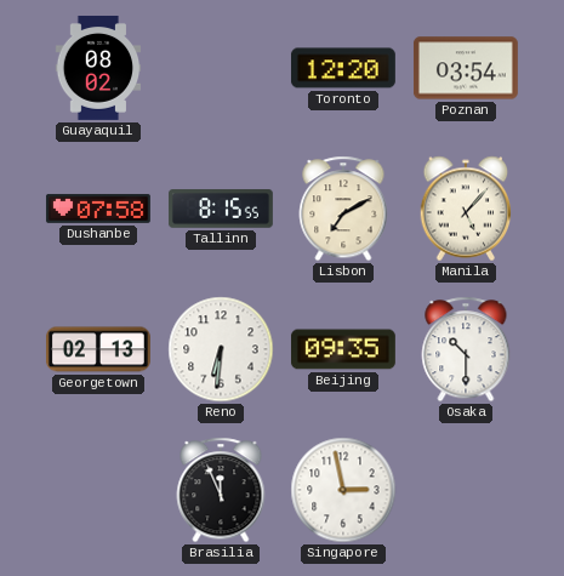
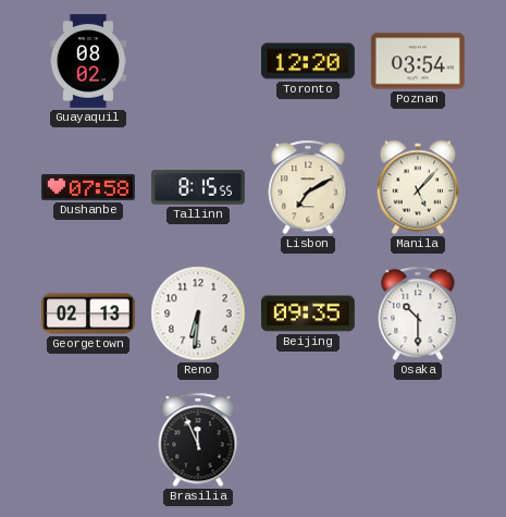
Singapore: 2:58 -> none (343, 490)
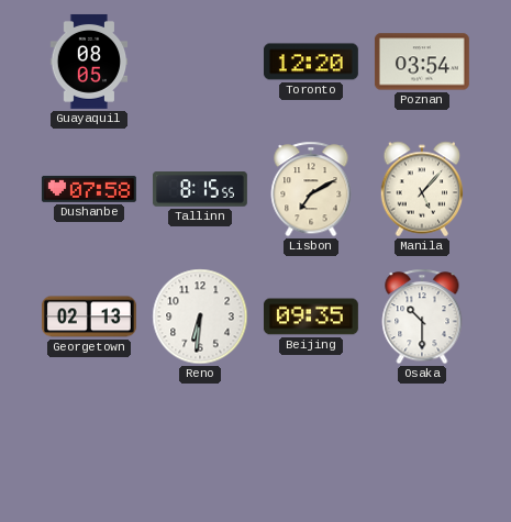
Guayaquil: 08:02 -> 08:05 (89, 62)
Brasilia: 11:56 -> none (198, 440)
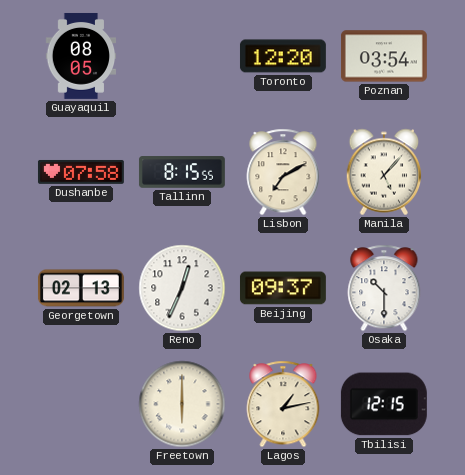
Reno: 6:31 -> 12:34 (182, 288)
Beijing: 09:35 -> 09:37 (283, 288)
Freetown: none -> 6:00 (182, 404)
Lagos: none -> 1:13 (283, 404)
Tbilisi: none -> 12:15 (384, 404)
